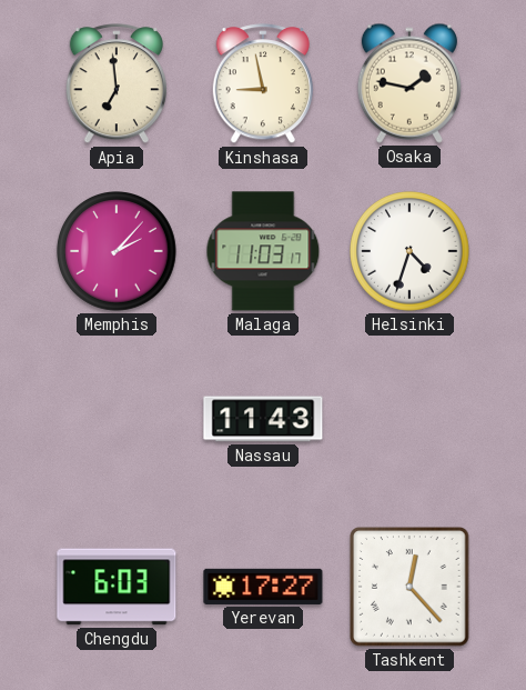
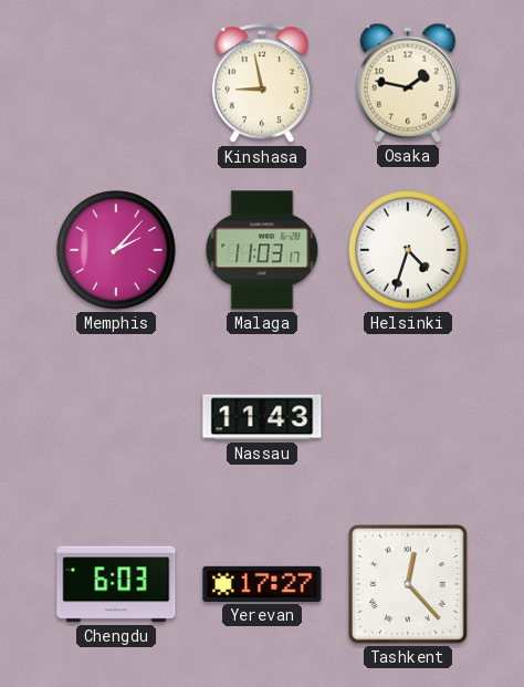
Apia: 6:59 -> none (115, 84)
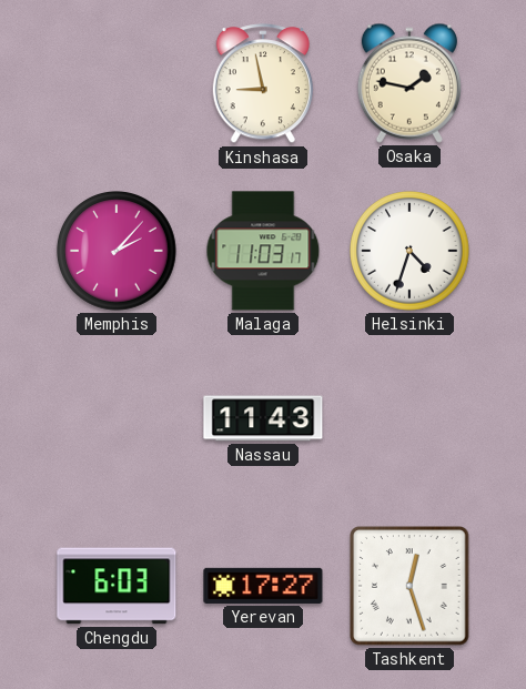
Tashkent: 12:23 -> 12:27 (409, 586)
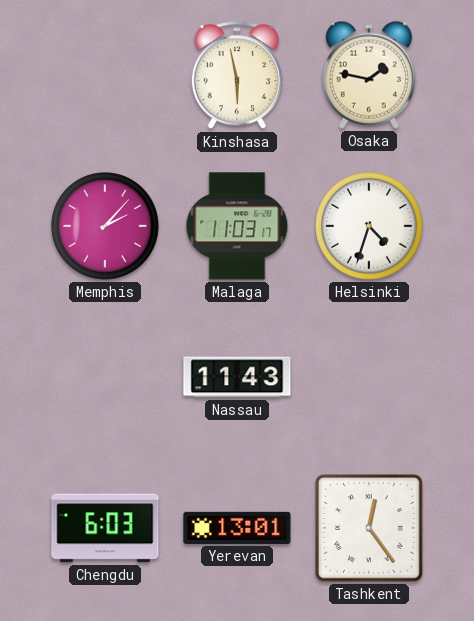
Kinshasa: 8:58 -> 5:58 (236, 76)
Yerevan: 17:27 -> 13:01 (237, 528)
Tashkent: 12:27 -> 12:24 (369, 528)
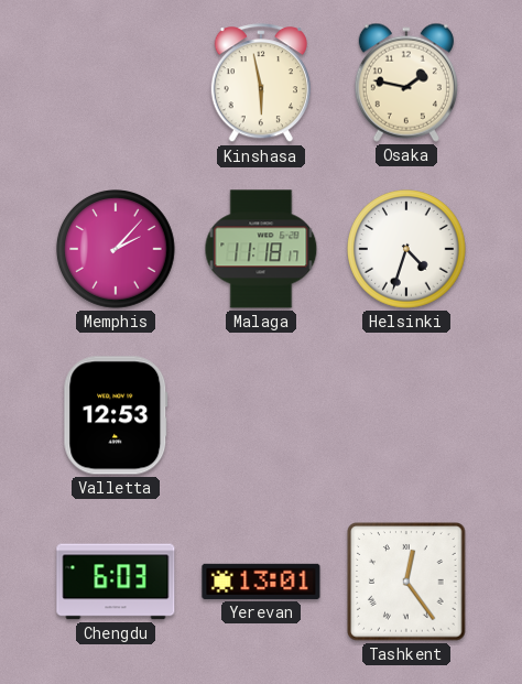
Malaga: 11:03 -> 11:18 (261, 249)
Valletta: none -> 12:53 (116, 415)
Nassau: 11:43 -> none (237, 377)
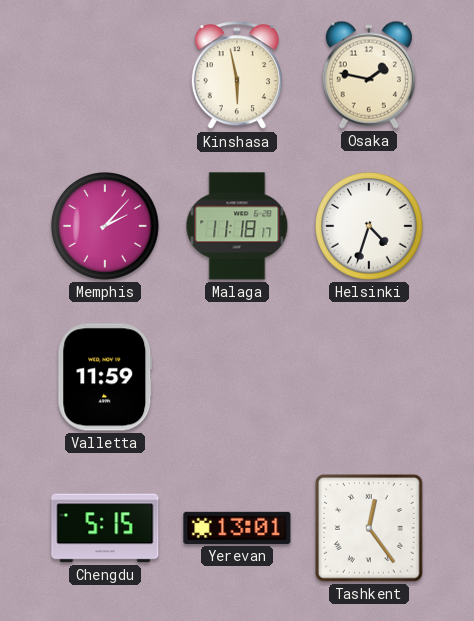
Valletta: 12:53 -> 11:59 (105, 377)
Chengdu: 6:03 -> 5:15 (105, 528)
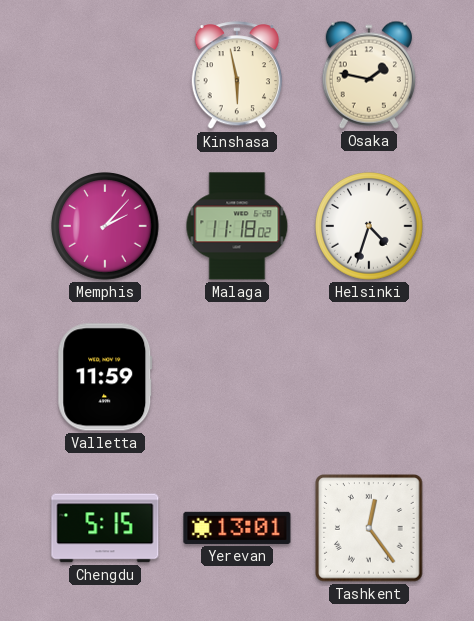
Malaga: 11:18:17 -> 11:18:02 (237, 226)
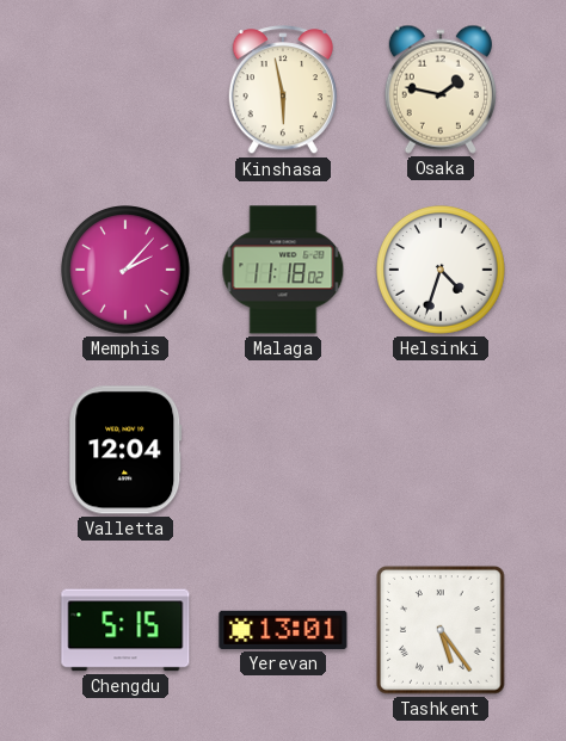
Valletta: 11:59 -> 12:04 (125, 450)
Tashkent: 12:24 -> 5:24 (441, 630)
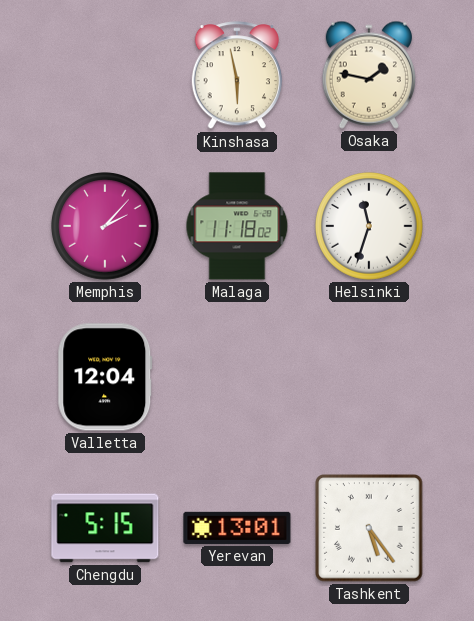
Helsinki: 4:33 -> 11:33 (370, 227)
